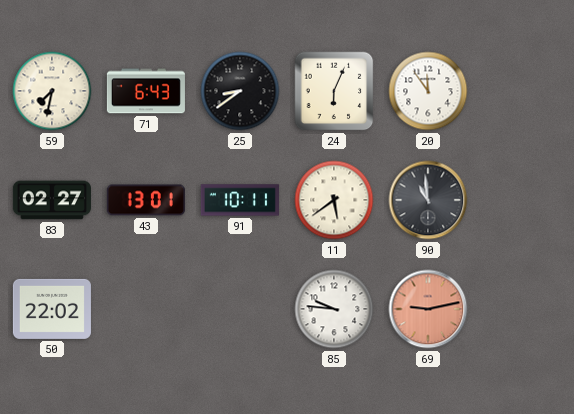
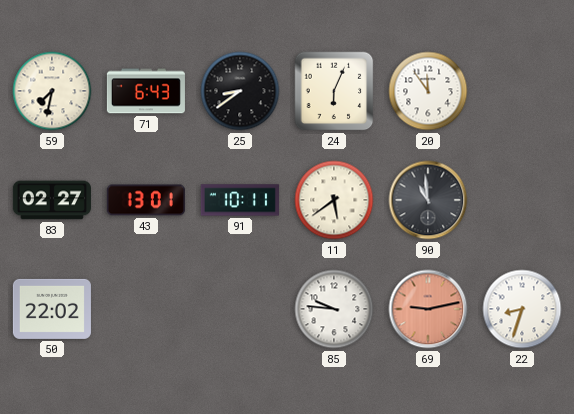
22: none -> 8:33 (522, 309)
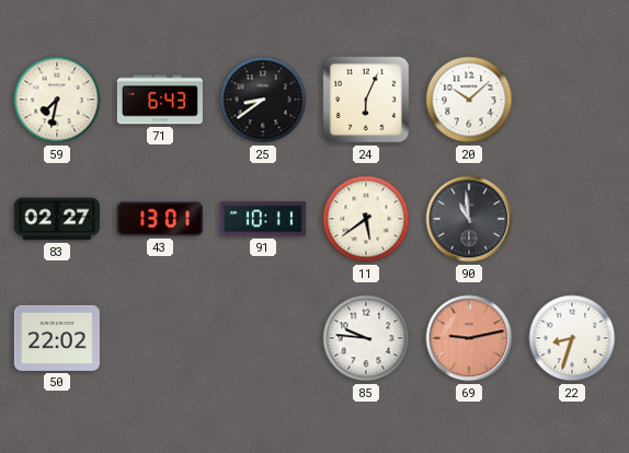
20: 11:54 -> 10:08 (469, 100)
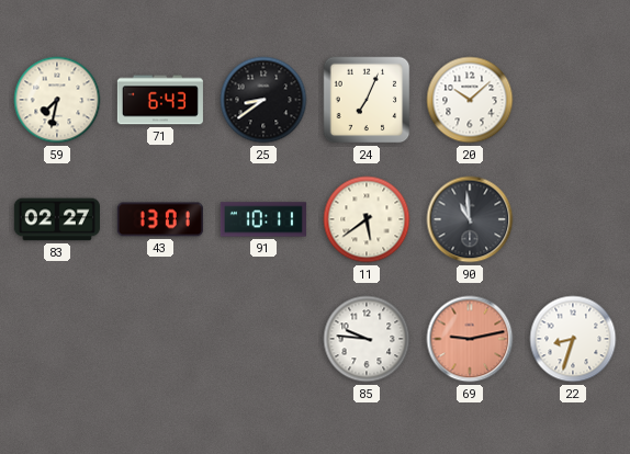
24: 6:04 -> 7:04 (367, 100)
50: 22:02 -> none (57, 338)
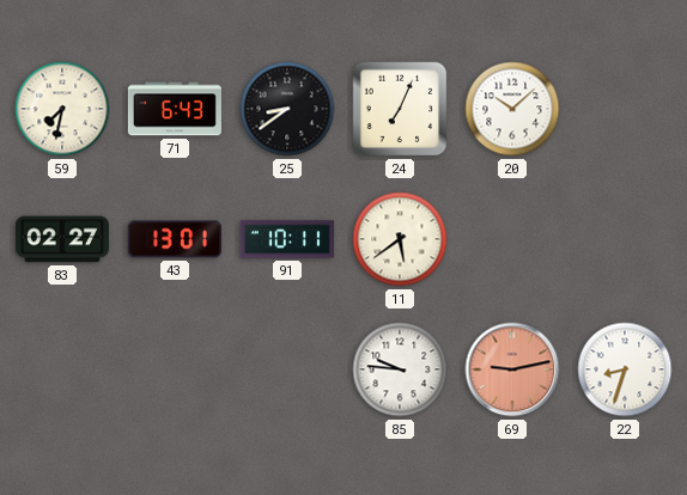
90: 10:59 -> none (470, 219)
